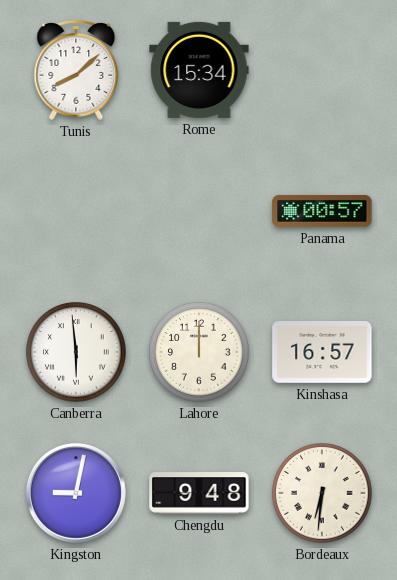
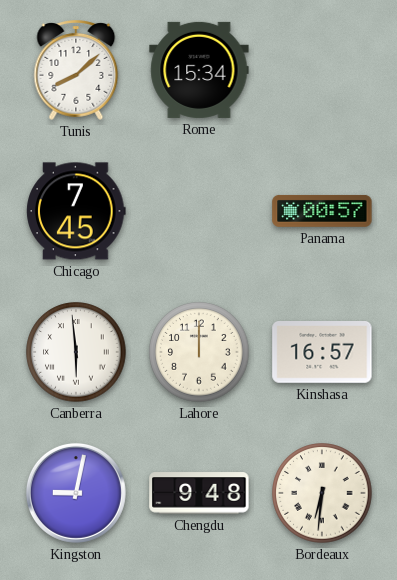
Chicago: none -> 7:45 (76, 211)
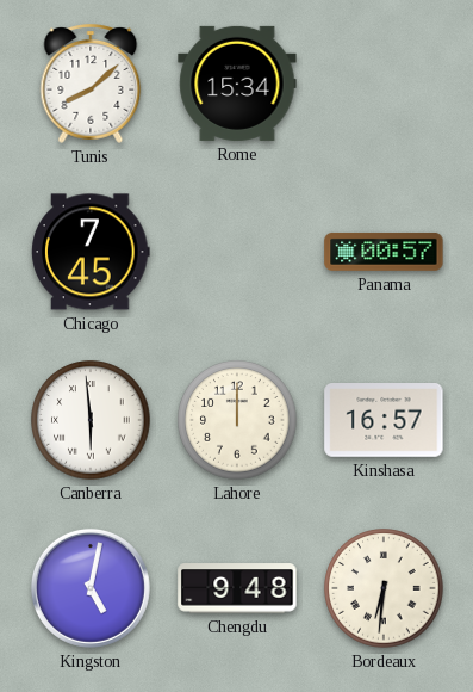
Kingston: 9:02 -> 5:02 (91, 588)
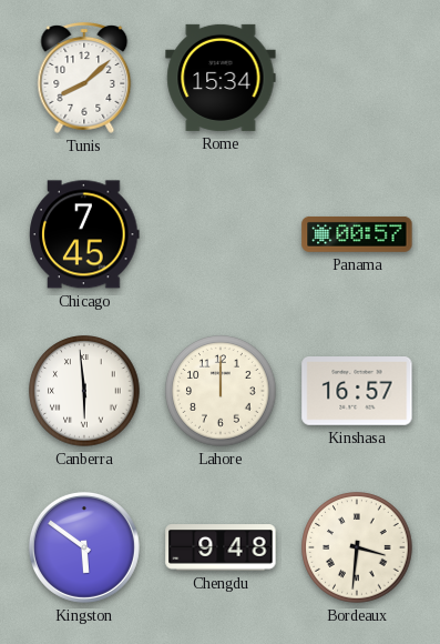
Kingston: 5:02 -> 5:51 (84, 547)
Bordeaux: 6:31 -> 3:31 (357, 547)
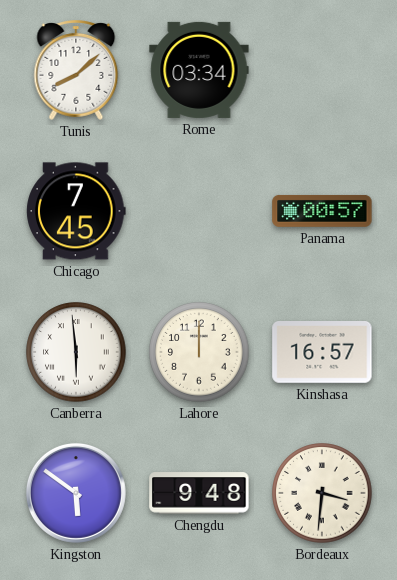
Rome: 15:34 -> 03:34 (199, 70)
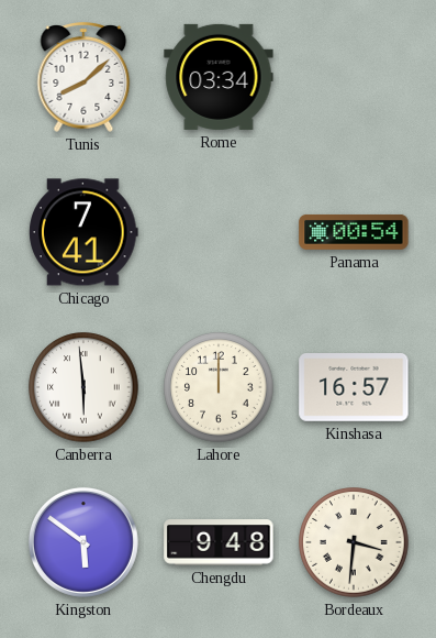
Chicago: 7:45 -> 7:41 (83, 232)
Panama: 00:57 -> 00:54 (354, 232)
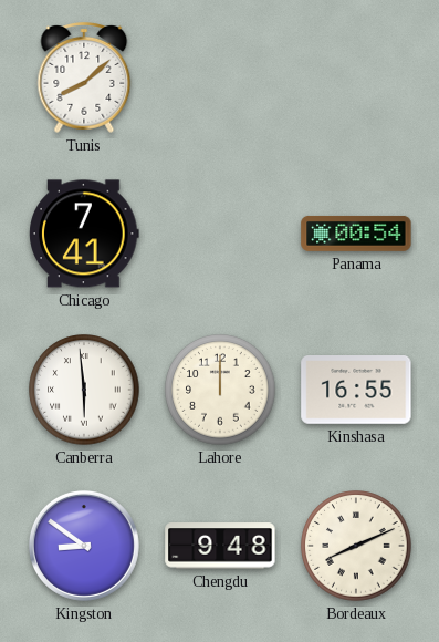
Rome: 03:34 -> none (219, 77)
Kinshasa: 16:57 -> 16:55 (356, 391)
Kingston: 5:51 -> 8:51 (84, 546)
Bordeaux: 3:31 -> 8:11 (356, 546)
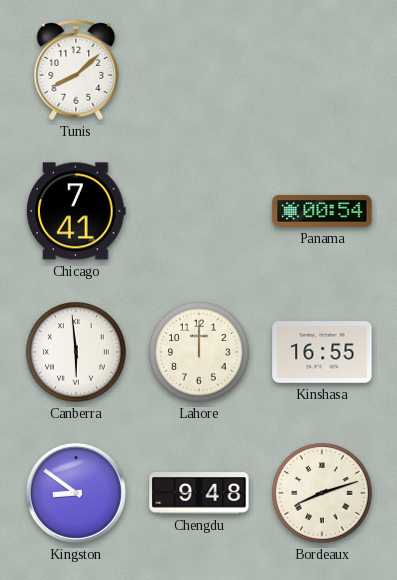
Bordeaux: 8:11 -> 8:12 (322, 493)
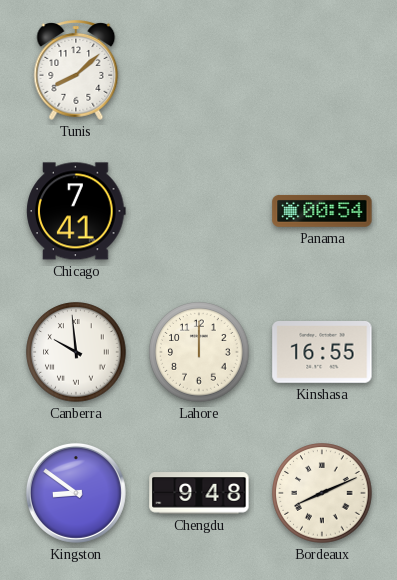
Canberra: 5:59 -> 9:59 (76, 352)
Bordeaux: 8:12 -> 8:11 (322, 493)
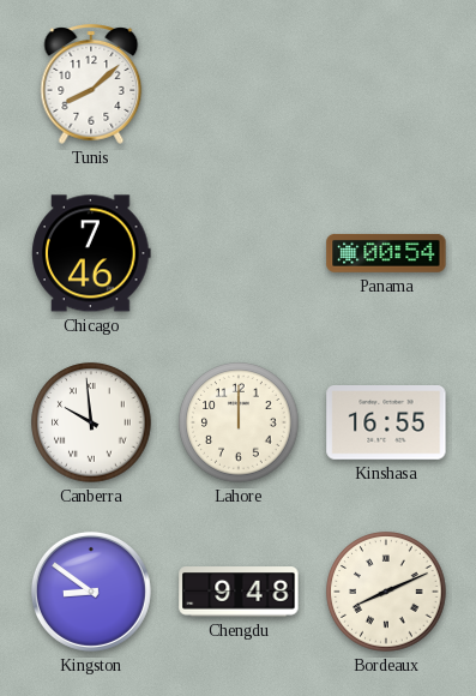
Chicago: 7:41 -> 7:46 (91, 253)
